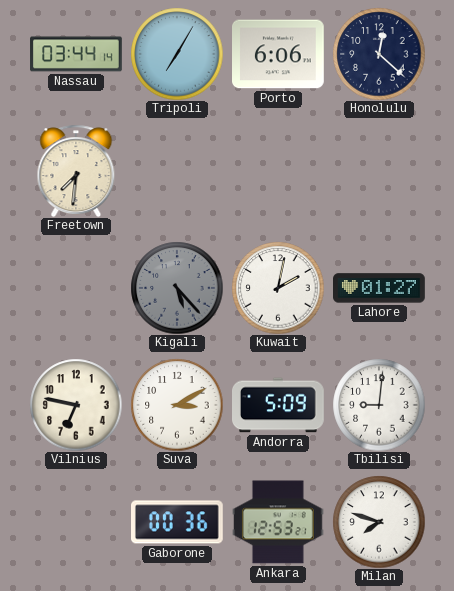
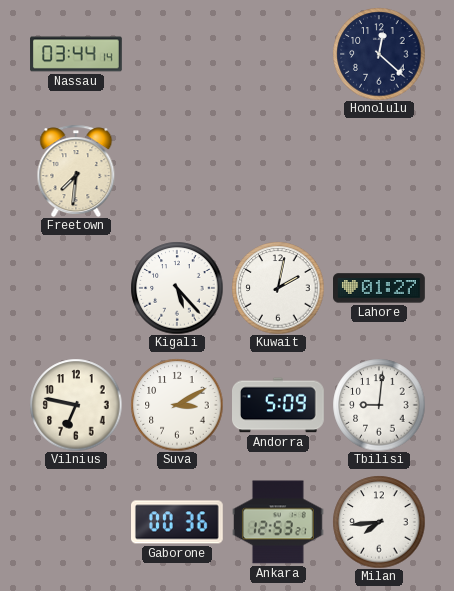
Tripoli: 7:05 -> none (177, 54)
Porto: 6:06 -> none (279, 54)
Kigali dial: grey -> white (177, 288)
Milan: 7:48 -> 7:44 (379, 522)
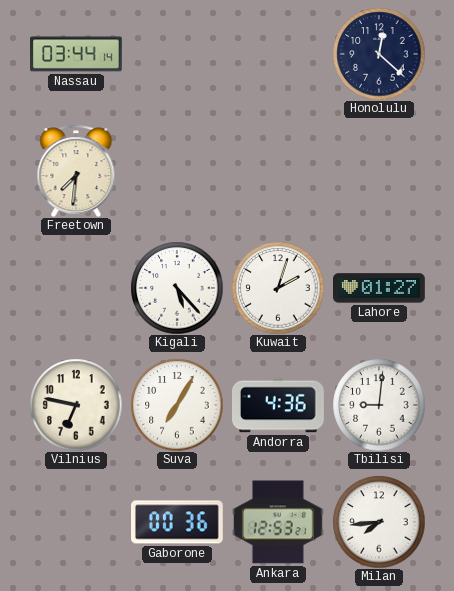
Kuwait: 2:02 -> 2:03 (278, 288)
Suva: 3:10 -> 7:05 (177, 405)
Andorra: 5:09 -> 4:36 (279, 405)
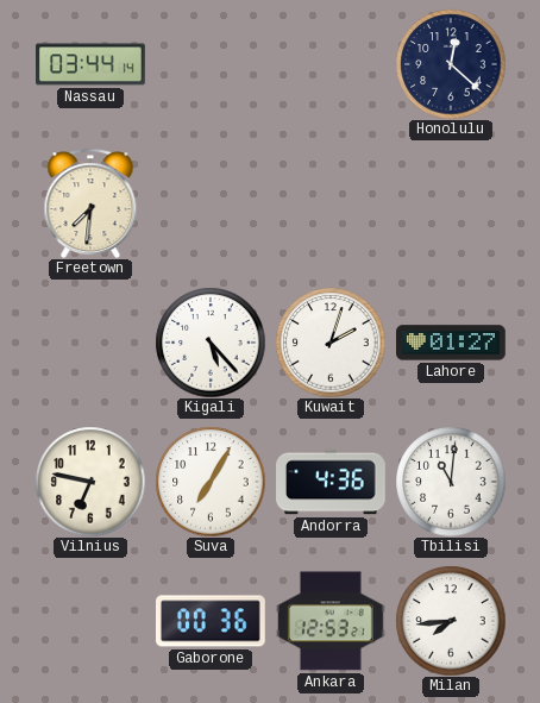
Tbilisi: 9:01 -> 11:01 (451, 482)
